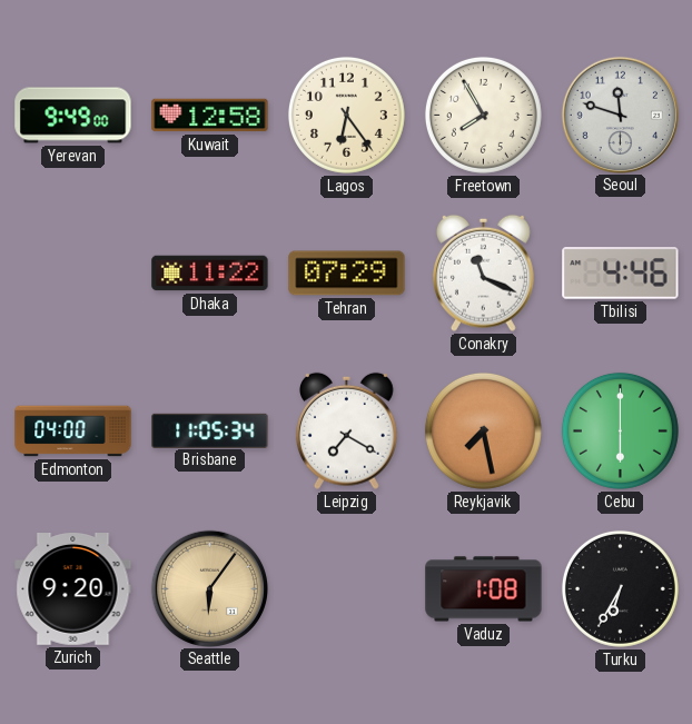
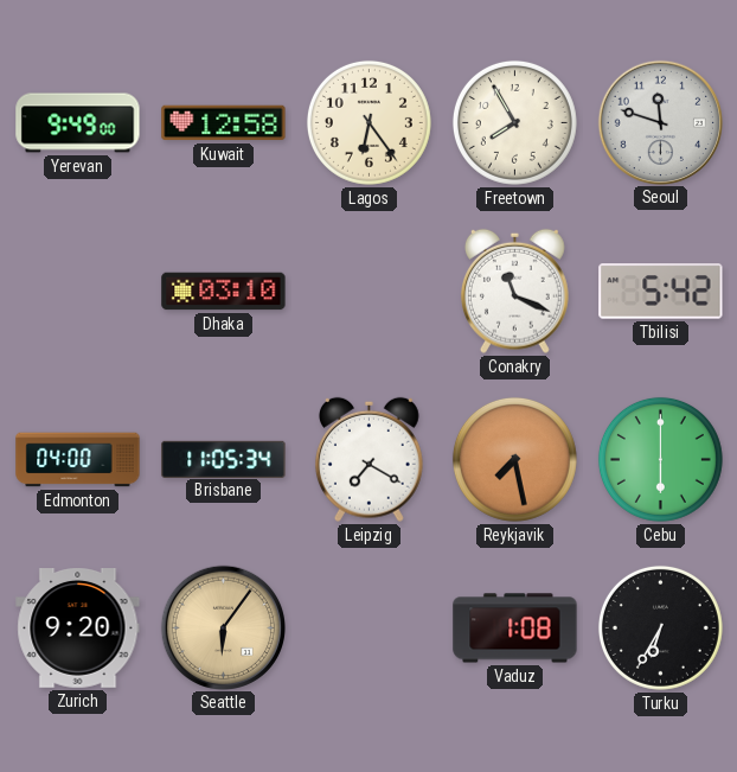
Dhaka: 11:22 -> 03:10 (224, 292)
Tehran: 07:29 -> none (347, 274)
Tbilisi: 4:46 -> 5:42 (661, 292)
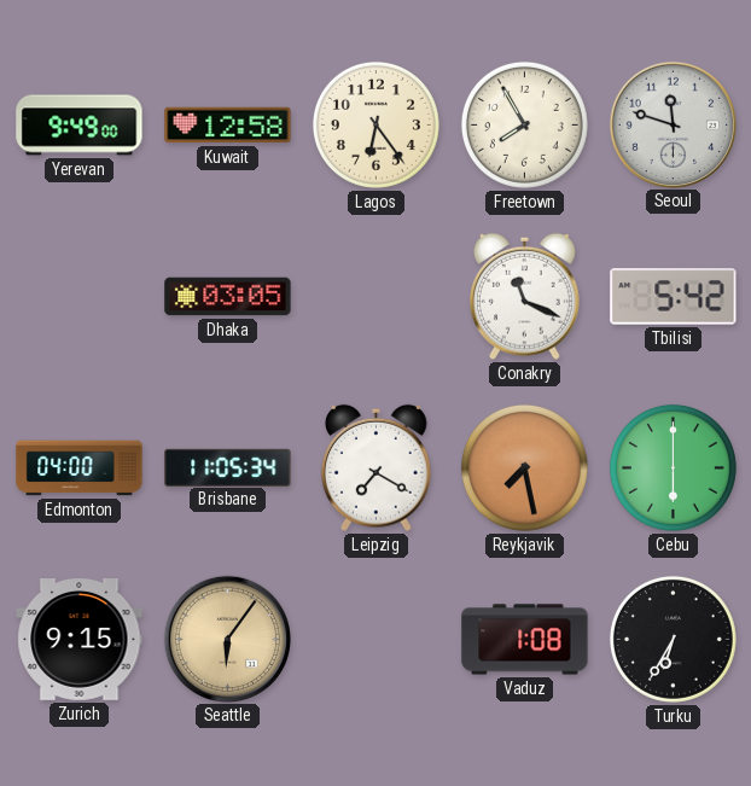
Dhaka: 03:10 -> 03:05 (228, 297)
Zurich: 9:20 -> 9:15 (80, 640)
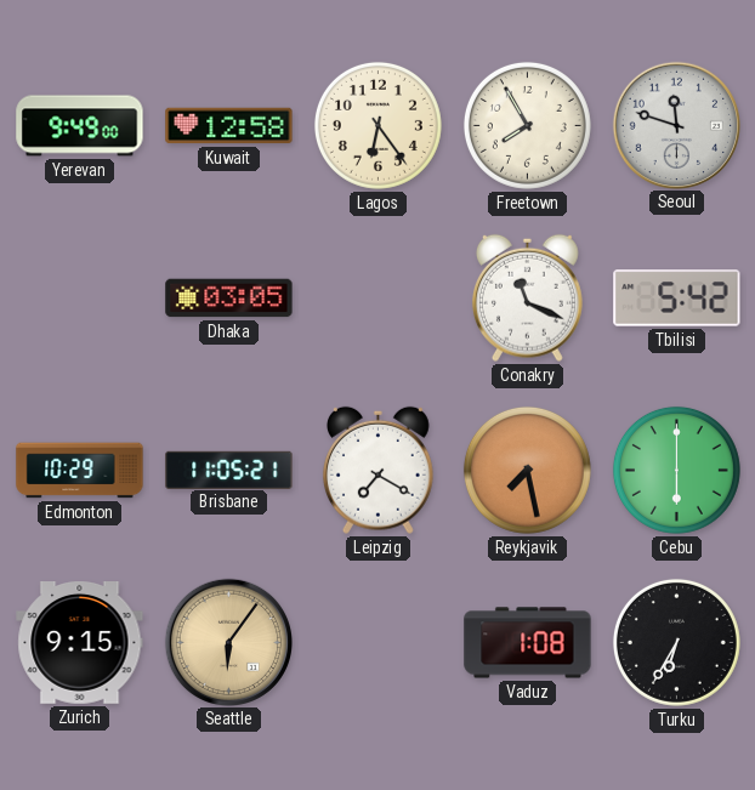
Edmonton: 04:00 -> 10:29 (80, 471)
Brisbane: 11:05:34 -> 11:05:21 (229, 470)
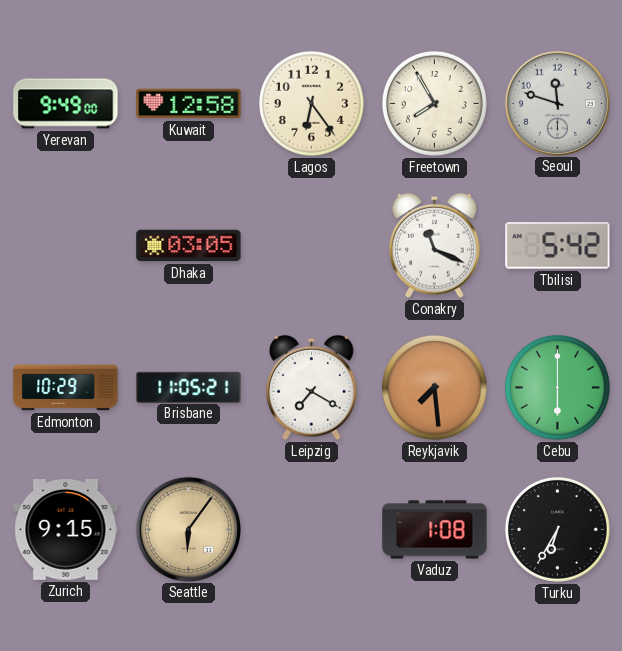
Reykjavik: 7:28 -> 7:29 (434, 387)
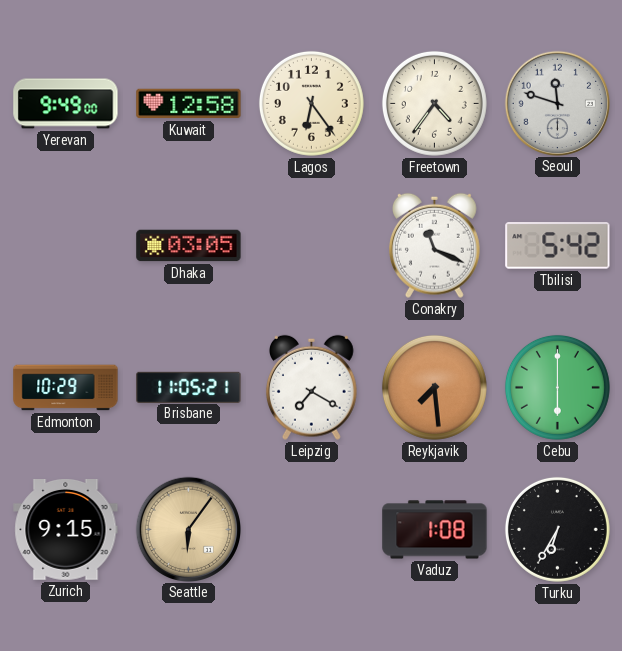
Freetown: 7:55 -> 4:36 (434, 103)
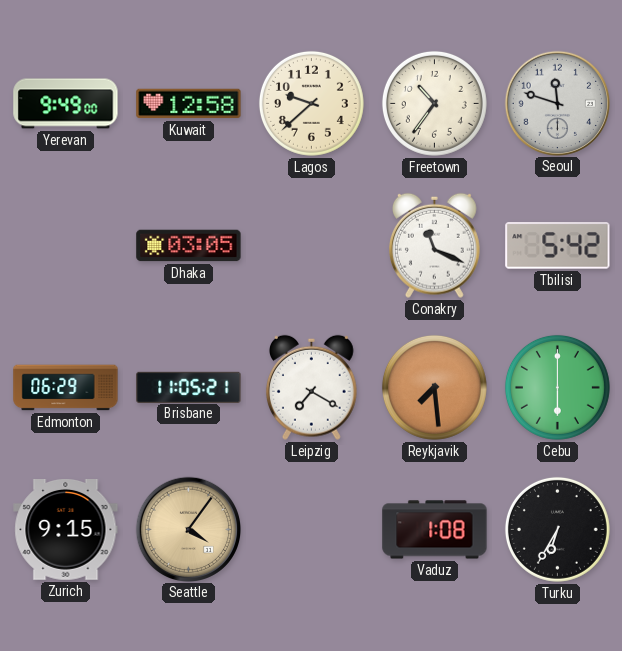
Lagos: 6:24 -> 9:38 (311, 103)
Freetown: 4:36 -> 10:36 (434, 103)
Edmonton: 10:29 -> 06:29 (66, 388)
Seattle: 6:06 -> 4:06 (188, 529)
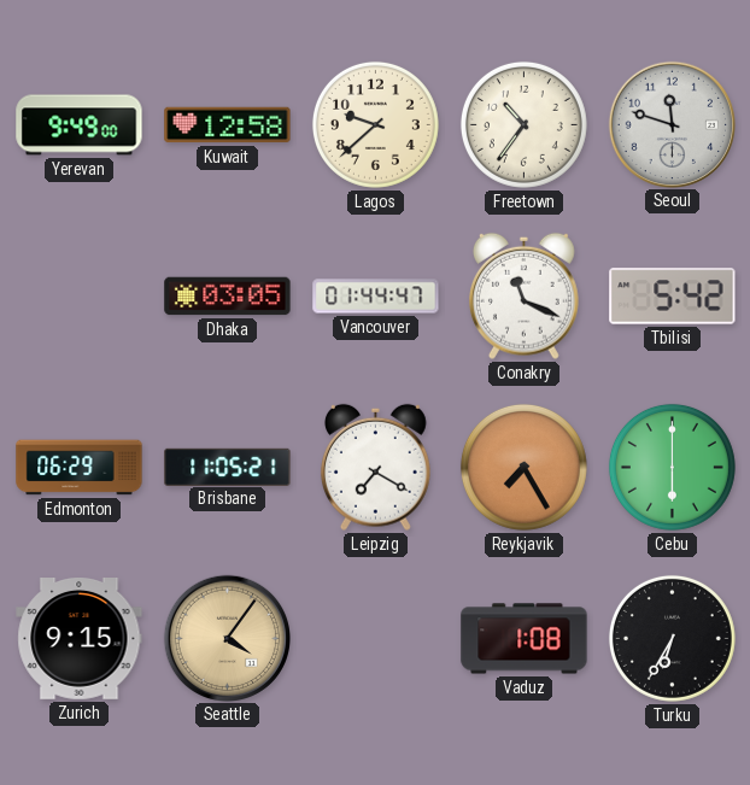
Vancouver: none -> 01:44 (376, 297)
Reykjavik: 7:29 -> 7:25 (523, 467)
